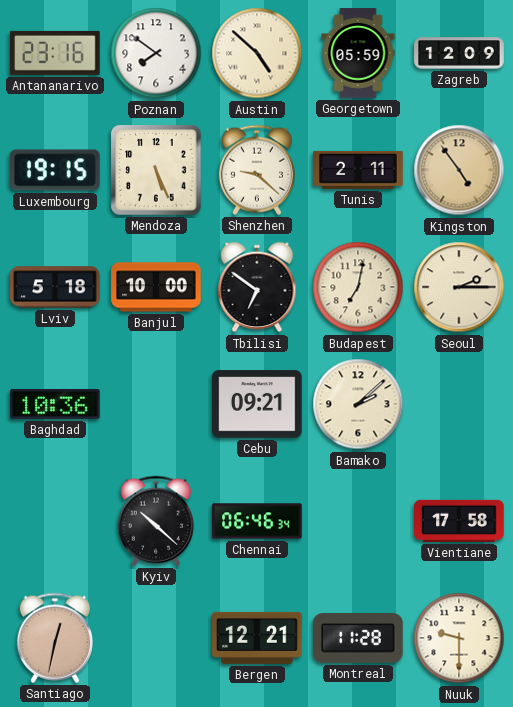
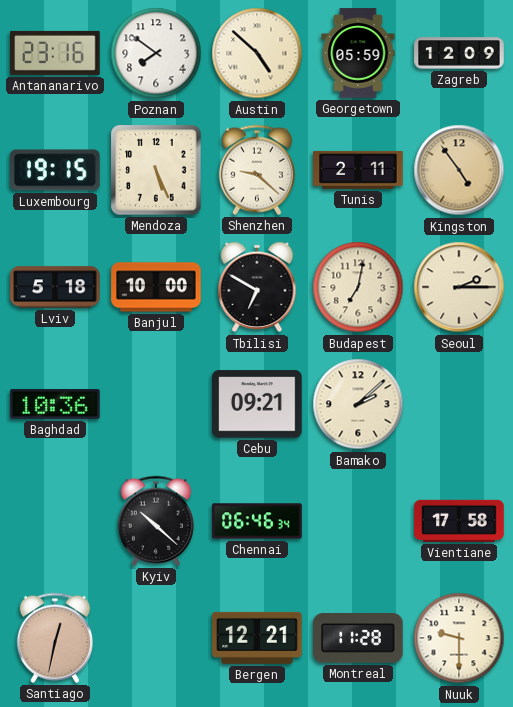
Tbilisi: 6:51 -> 6:50 (257, 287)
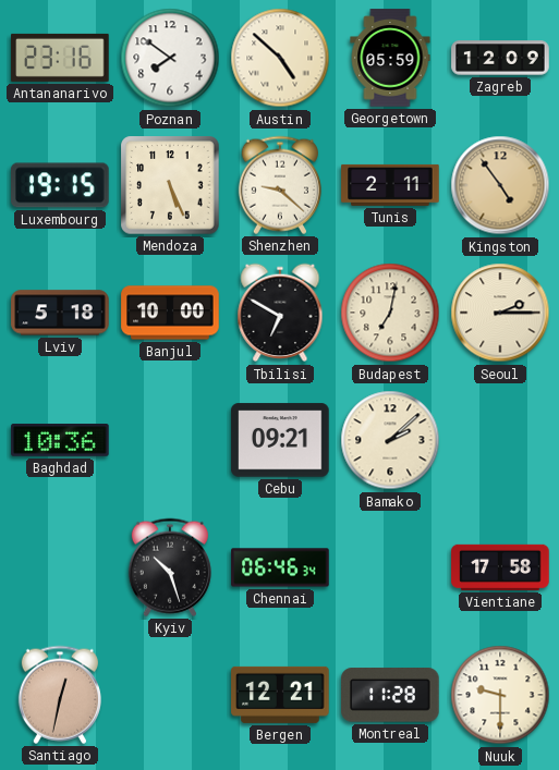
Kyiv: 10:22 -> 10:27 (170, 567)
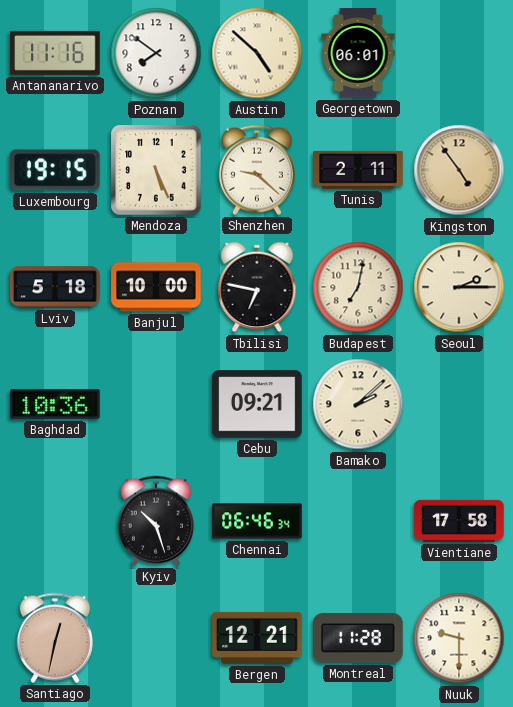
Antananarivo: 23:16 -> 11:16 (55, 53)
Georgetown: 05:59 -> 06:01 (358, 53)
Zagreb: 12:09 -> none (500, 58)
Tbilisi: 6:50 -> 6:47 (257, 287)
